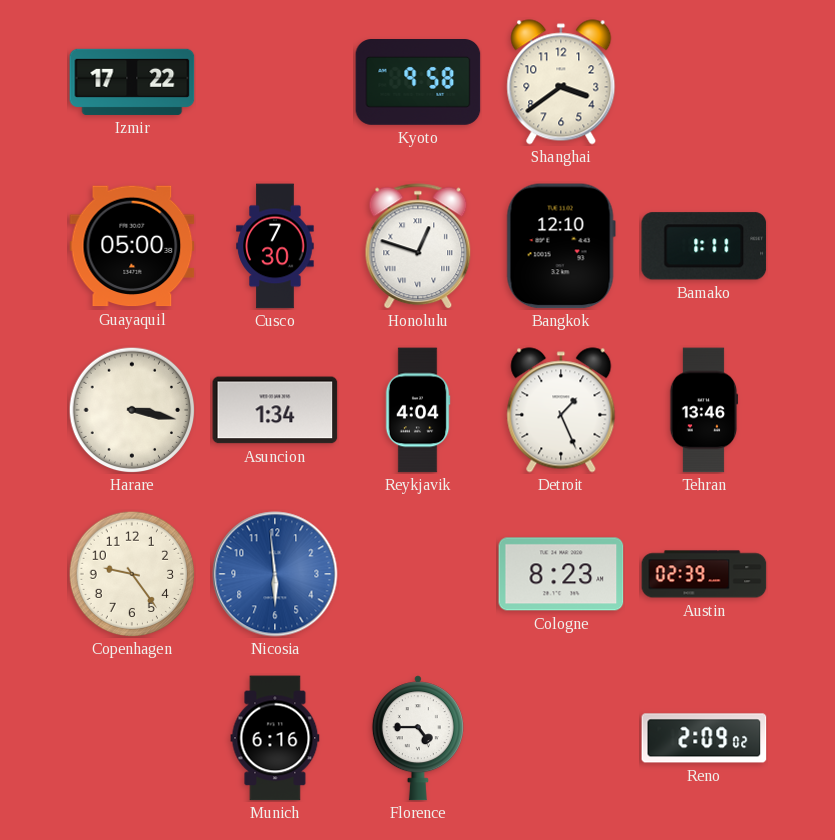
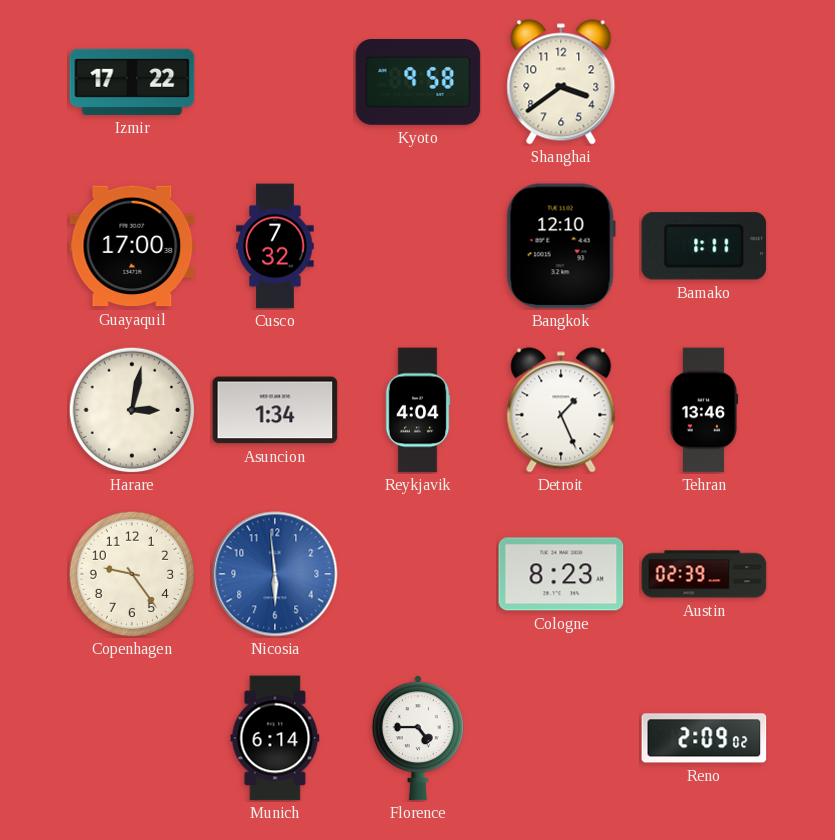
Guayaquil: 05:00 -> 17:00 (132, 246)
Cusco: 7:30 -> 7:32 (275, 246)
Honolulu: 12:48 -> none (418, 246)
Harare: 3:17 -> 3:02 (132, 410)
Munich: 6:16 -> 6:14 (275, 738)
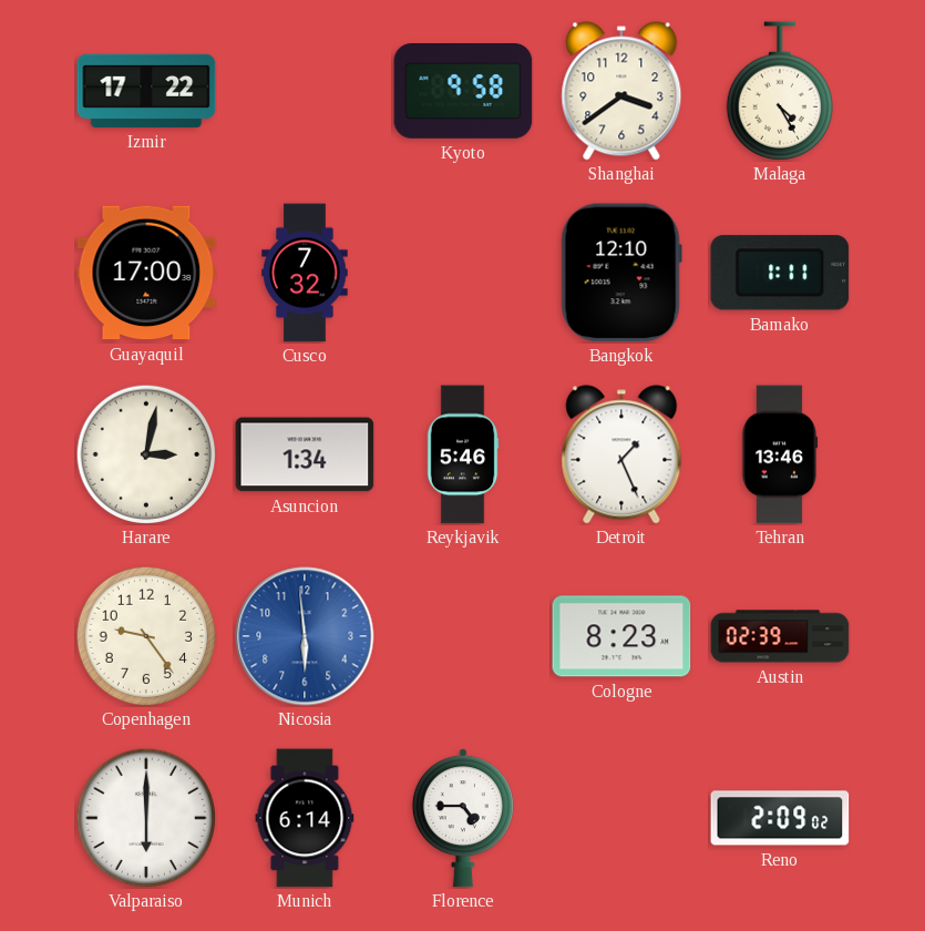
Malaga: none -> 4:25 (779, 91)
Reykjavik: 4:04 -> 5:46 (463, 454)
Valparaiso: none -> 6:00 (146, 818)
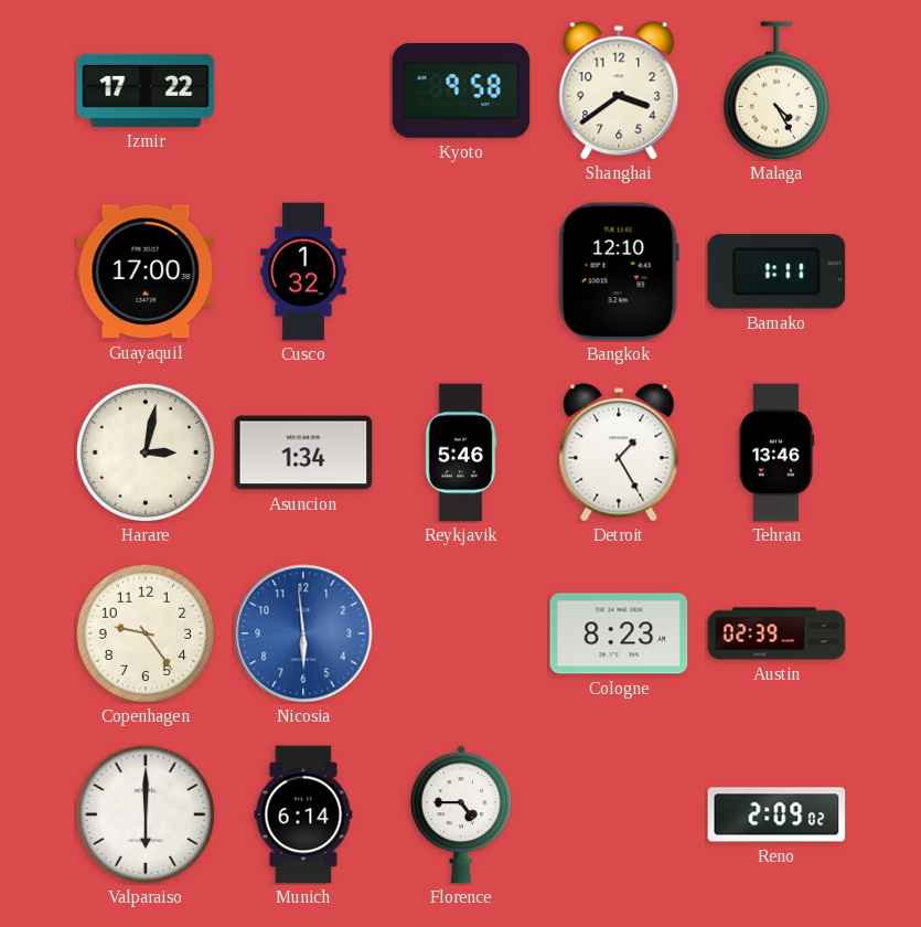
Cusco: 7:32 -> 1:32 (303, 271)
Detroit: 1:26 -> 1:25 (619, 452)
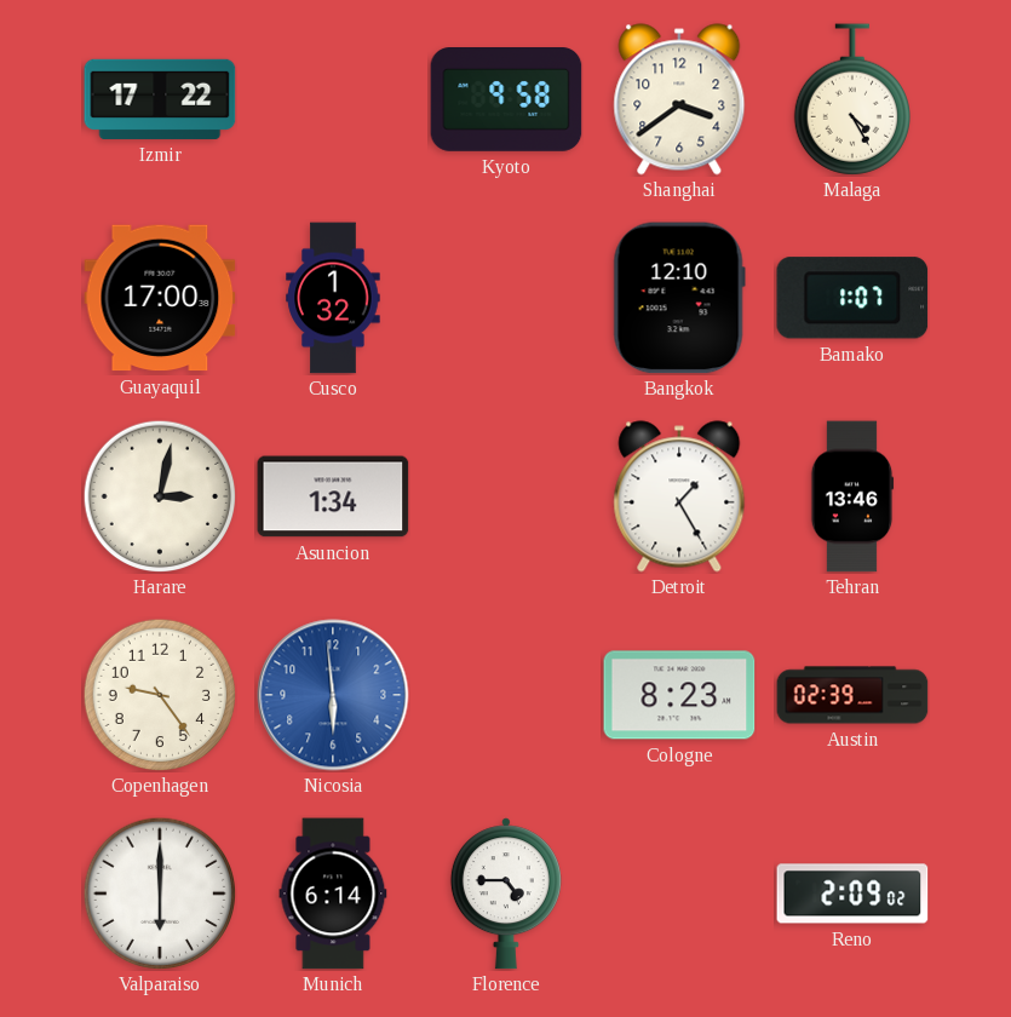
Bamako: 1:11 -> 1:07 (852, 298)
Reykjavik: 5:46 -> none (461, 452)
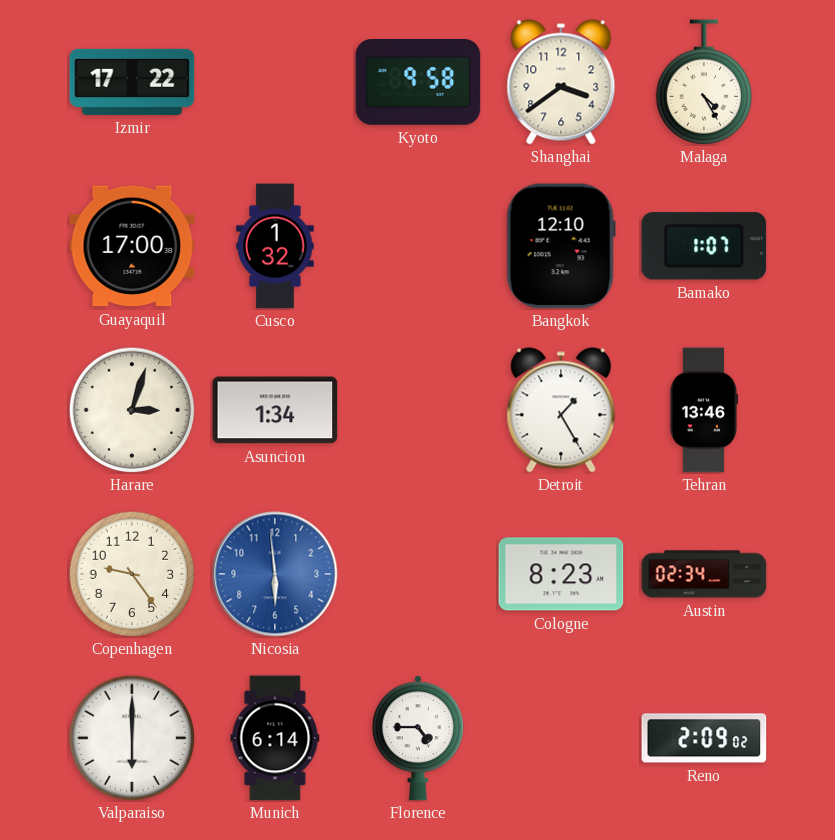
Harare: 3:02 -> 3:03 (132, 410)
Austin: 02:39 -> 02:34 (704, 574)
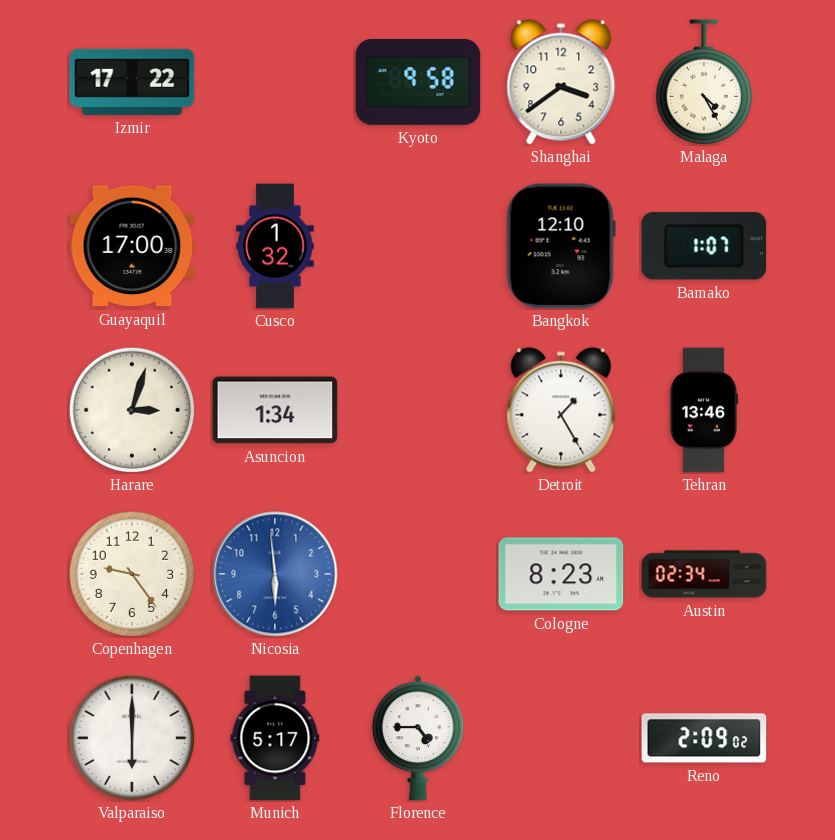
Munich: 6:14 -> 5:17 (275, 738)
